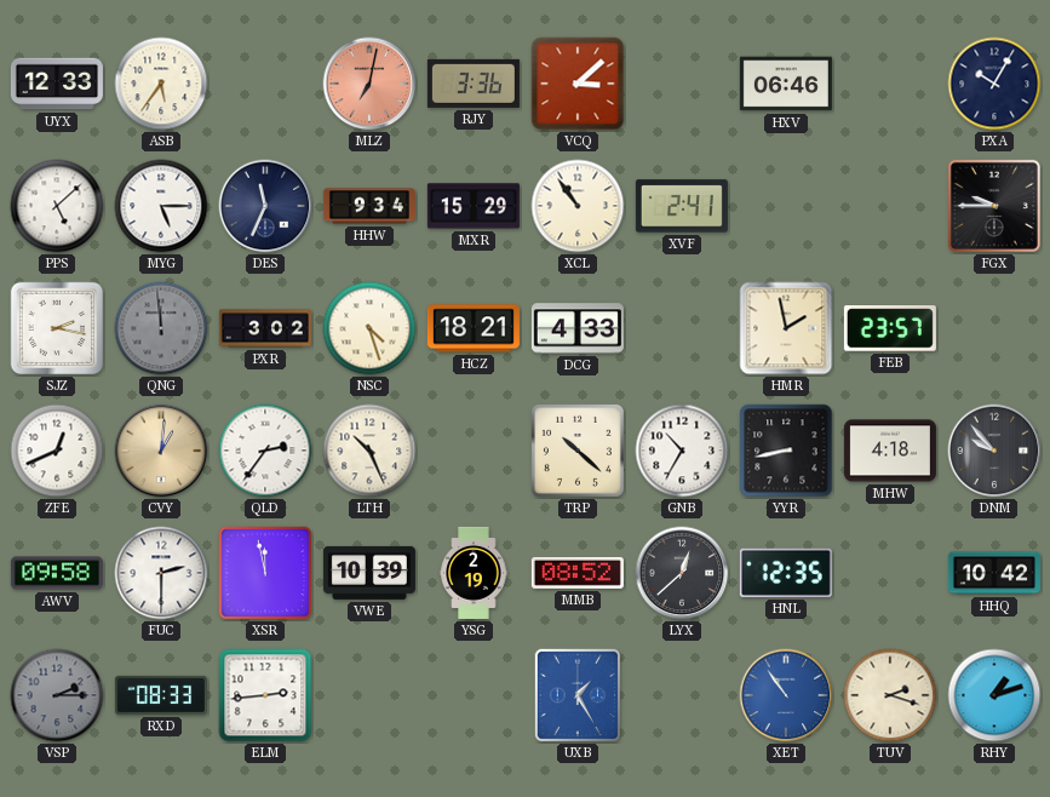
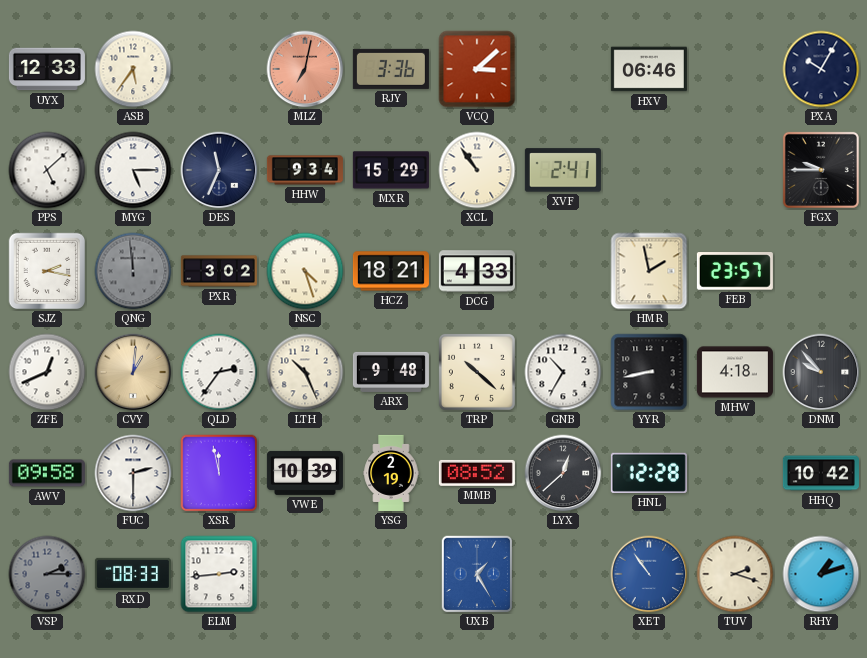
ARX: none -> 9:48 (391, 372)
HNL: 12:35 -> 12:28 (649, 473)
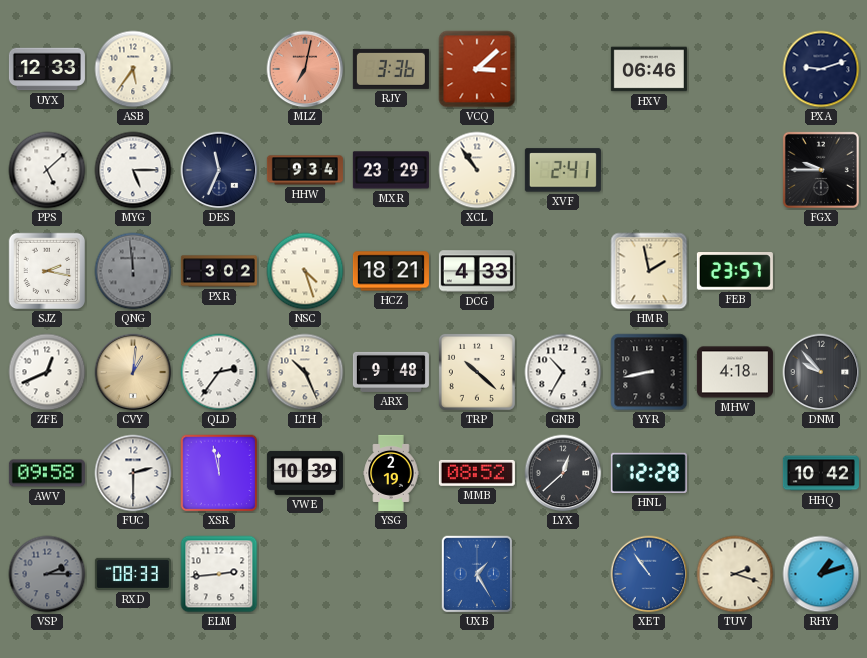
PXA: 10:05 -> 9:12 (821, 69)
MXR: 15:29 -> 23:29 (391, 170)
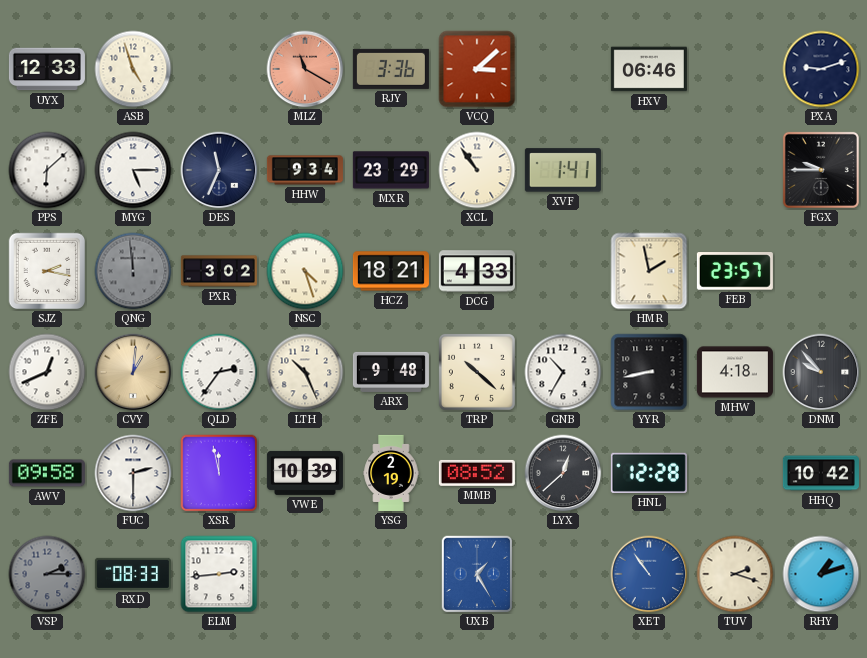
ASB: 5:36 -> 4:57 (133, 69)
MLZ: 7:02 -> 11:20 (305, 69)
PPS: 5:08 -> 6:08 (47, 170)
XVF: 2:41 -> 1:41 (563, 170)
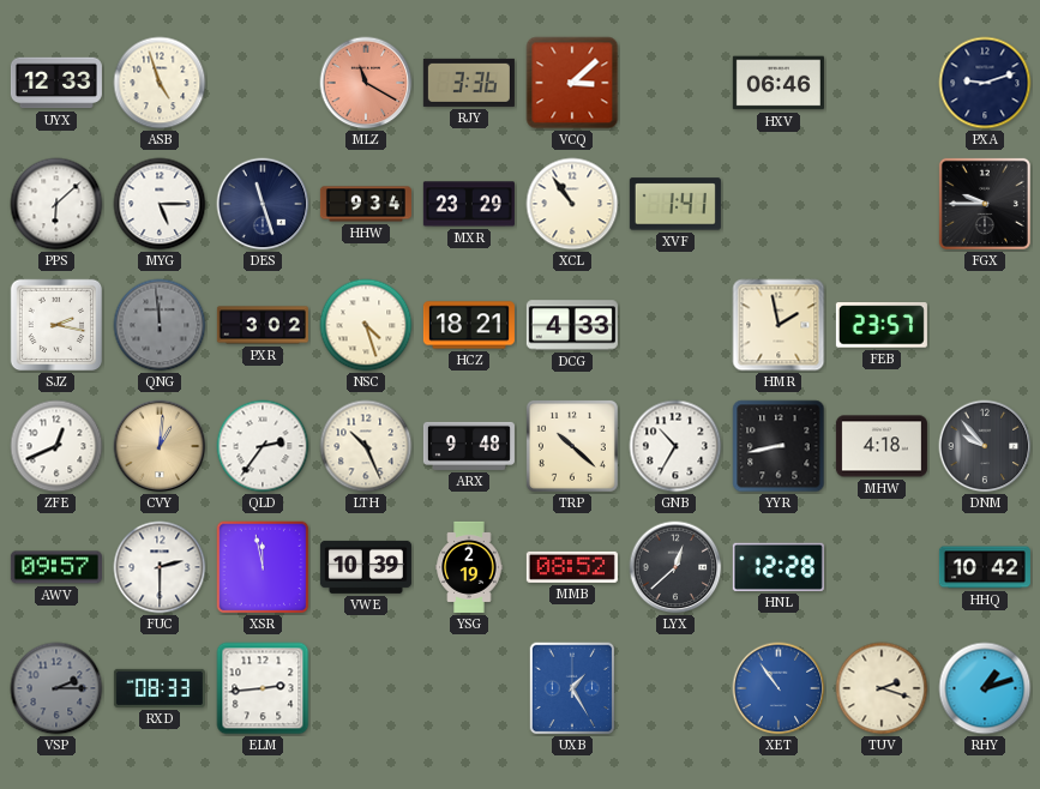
DES: 11:34 -> 11:27 (263, 204)
AWV: 09:58 -> 09:57 (56, 567)
